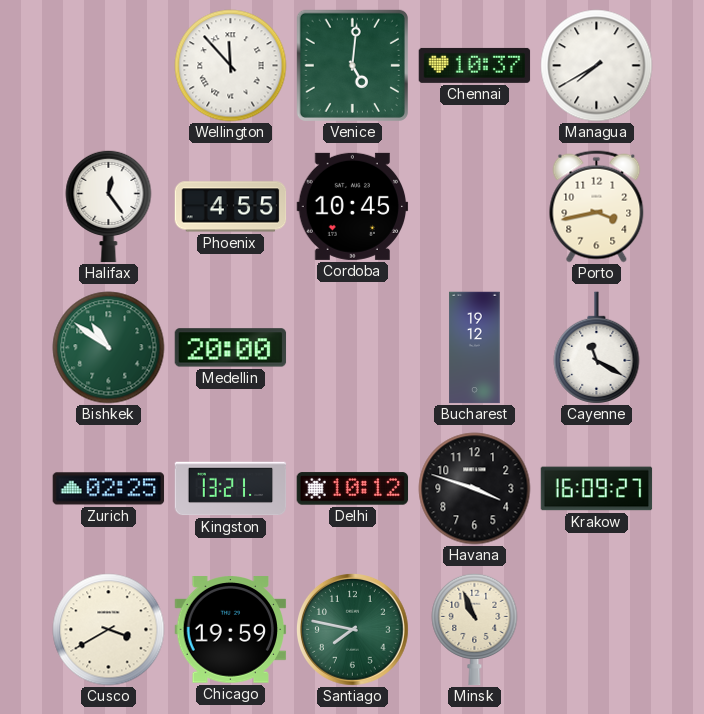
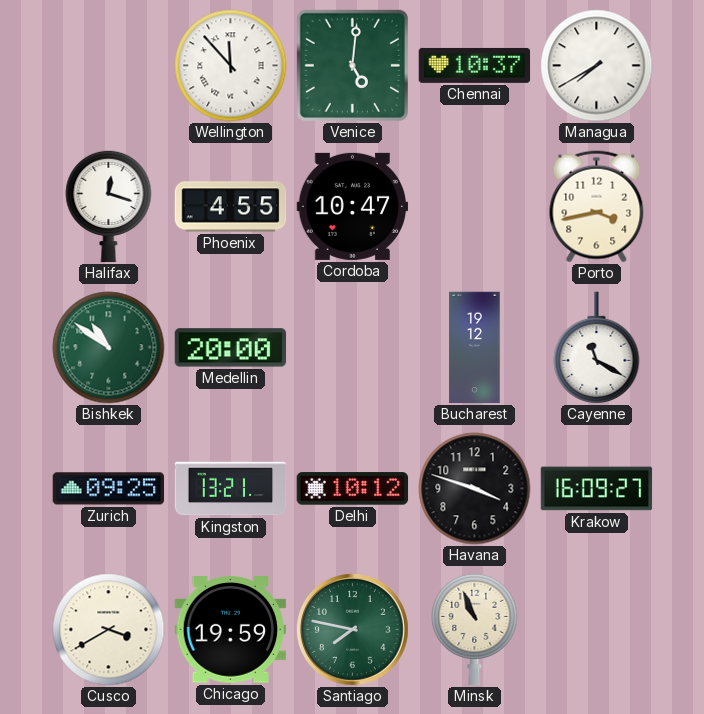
Halifax: 12:24 -> 12:18 (109, 206)
Cordoba: 10:45 -> 10:47 (353, 206)
Zurich: 02:25 -> 09:25 (109, 489)
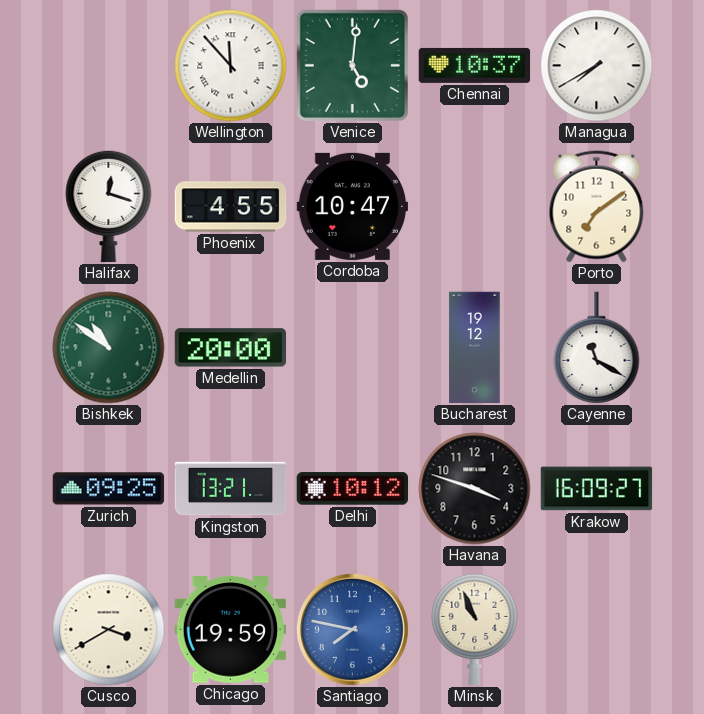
Porto: 3:43 -> 7:09 (597, 207)
Santiago dial: green -> blue (353, 630)
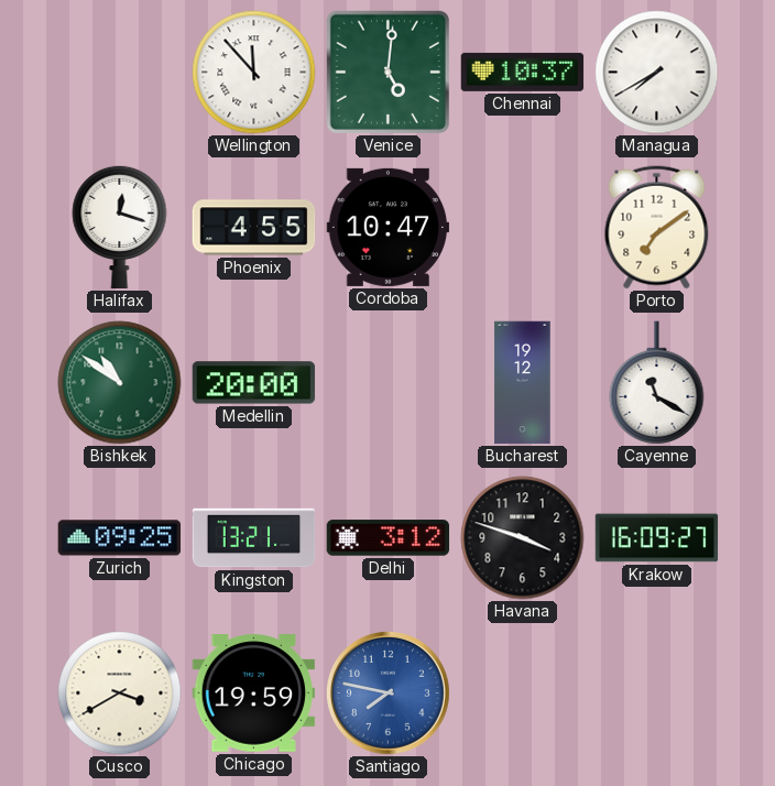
Delhi: 10:12 -> 3:12 (389, 538)
Minsk: 10:56 -> none (475, 629)
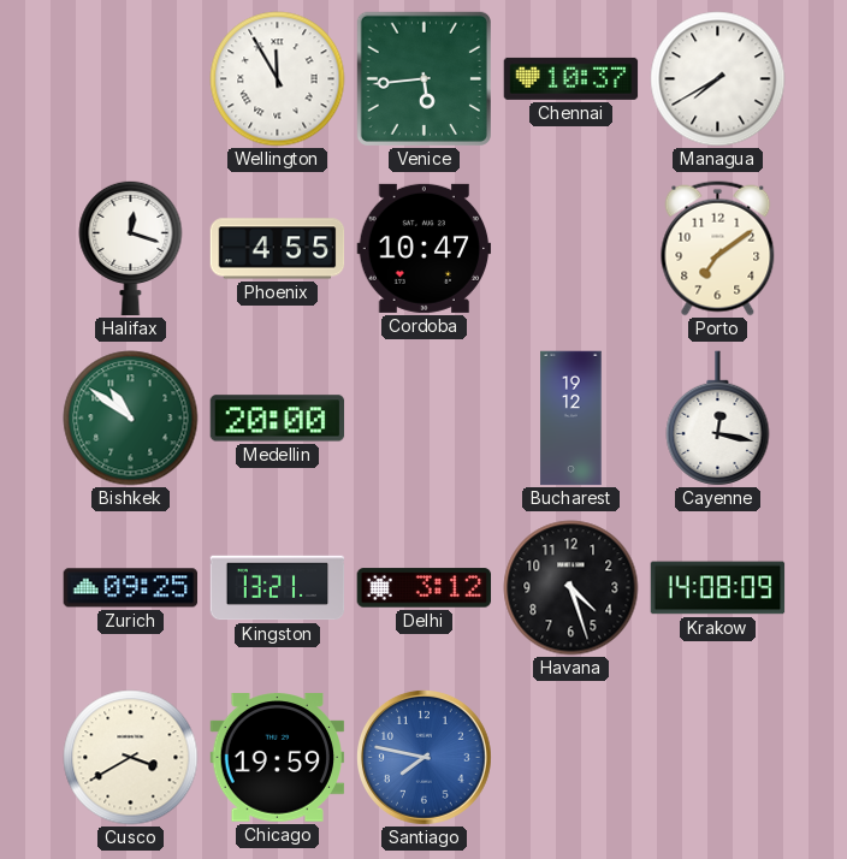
Wellington: 11:53 -> 11:55 (278, 79)
Venice: 5:01 -> 5:44 (423, 78)
Cayenne: 11:20 -> 12:17 (718, 419)
Havana: 3:48 -> 4:27 (571, 588)
Krakow: 16:09 -> 14:08 (718, 588)
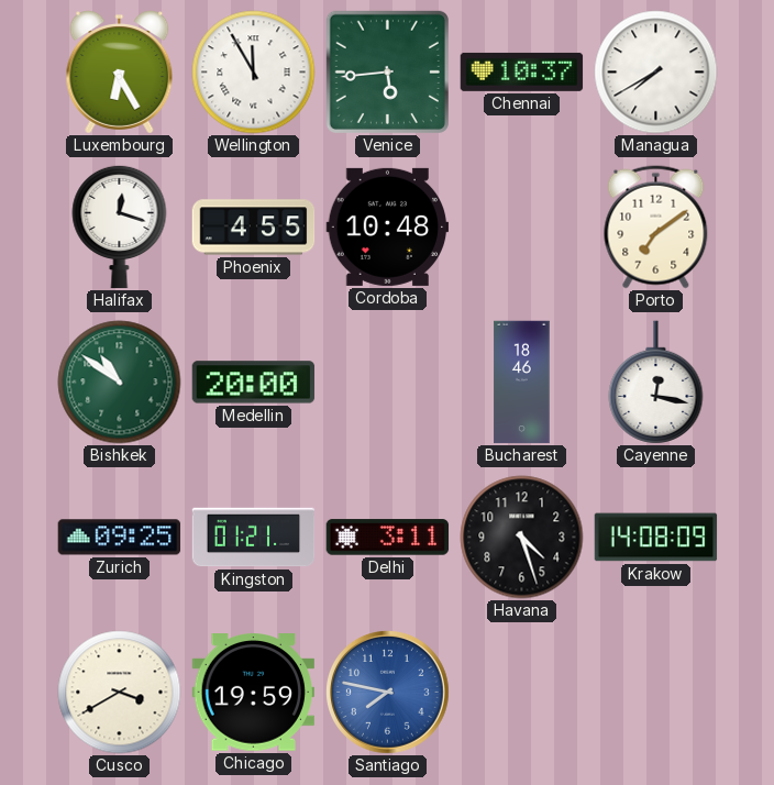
Luxembourg: none -> 6:25 (120, 73)
Cordoba: 10:47 -> 10:48 (388, 226)
Bucharest: 19:12 -> 18:46 (522, 383)
Kingston: 13:21 -> 01:21 (254, 538)
Delhi: 3:12 -> 3:11 (388, 538)
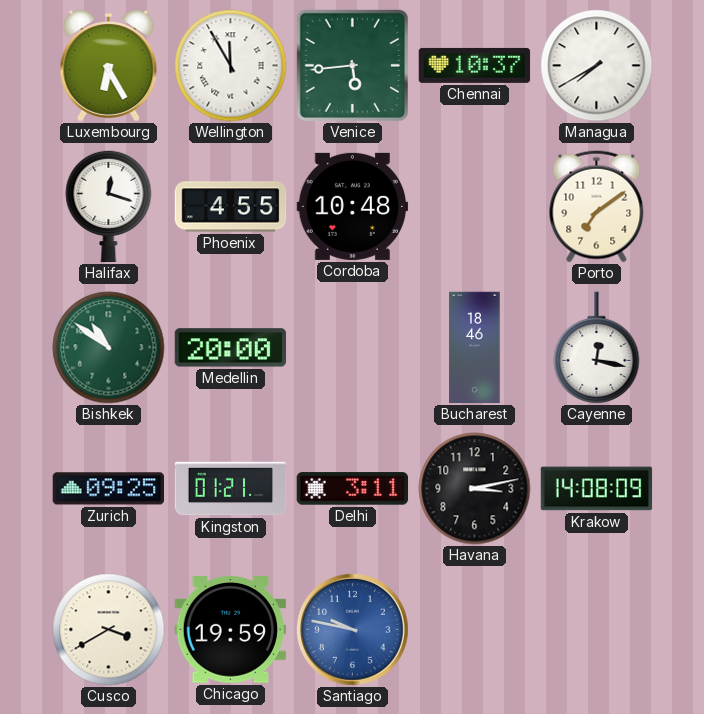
Havana: 4:27 -> 3:13 (475, 489)
Santiago: 7:47 -> 9:47 (353, 630)
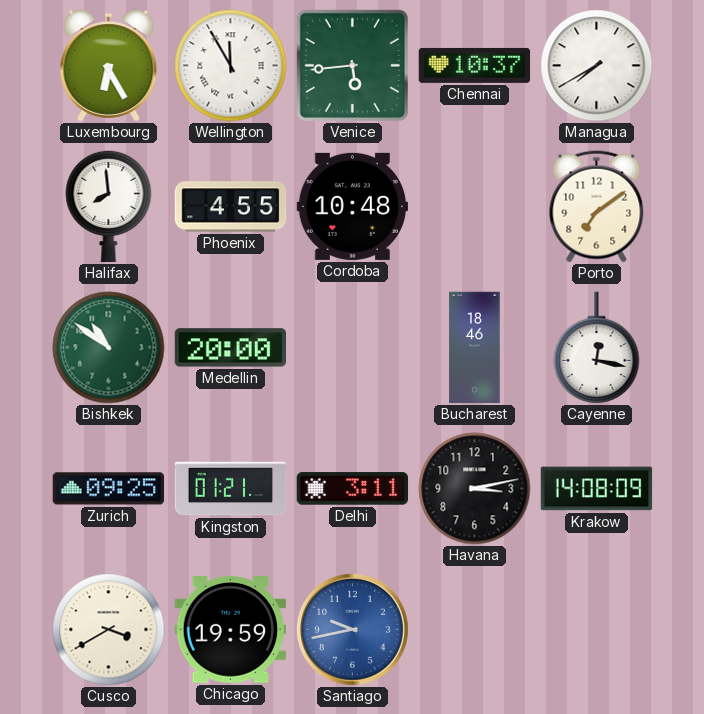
Halifax: 12:18 -> 7:59 (109, 206)
Santiago: 9:47 -> 9:43 (353, 630)
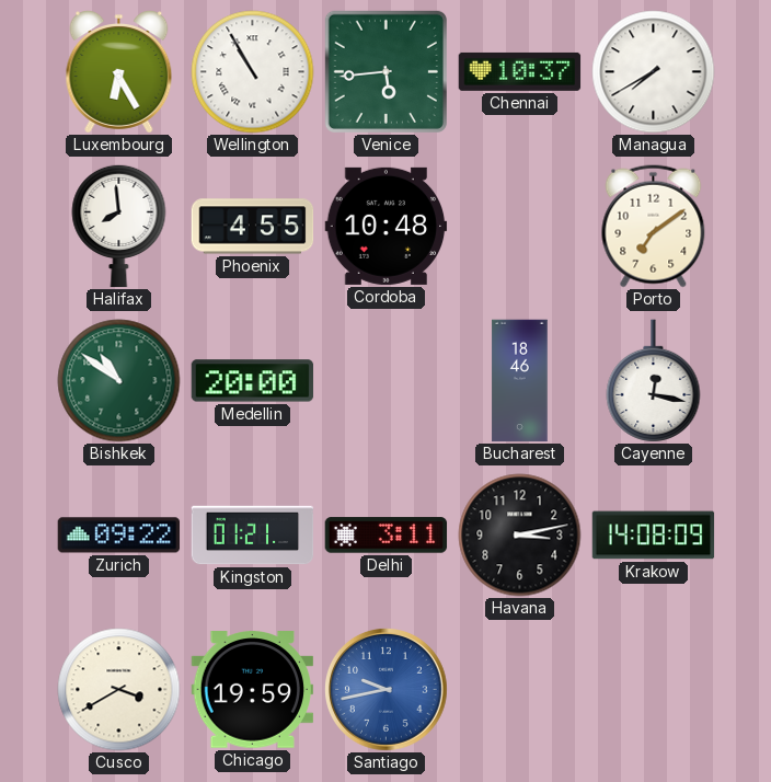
Wellington: 11:55 -> 10:55 (253, 72)
Zurich: 09:25 -> 09:22 (119, 536)
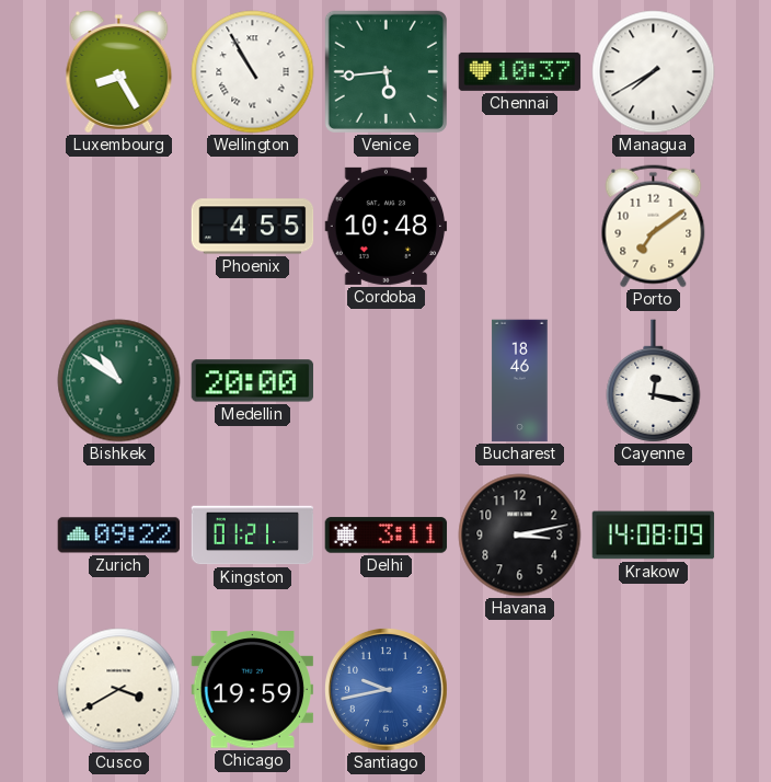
Luxembourg: 6:25 -> 8:25 (119, 72)
Halifax: 7:59 -> none (119, 226)
